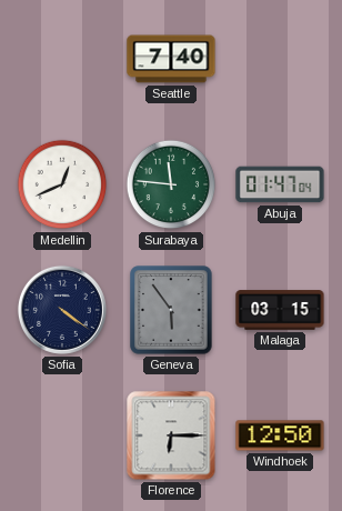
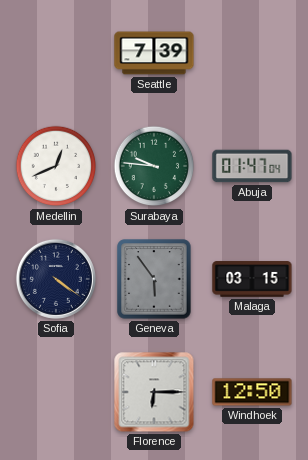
Seattle: 7:40 -> 7:39 (154, 53)
Surabaya: 11:46 -> 9:46 (154, 166)
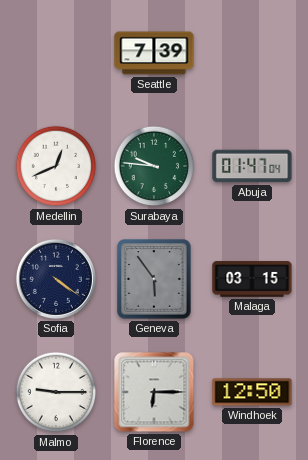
Malmo: none -> 9:15 (56, 392)
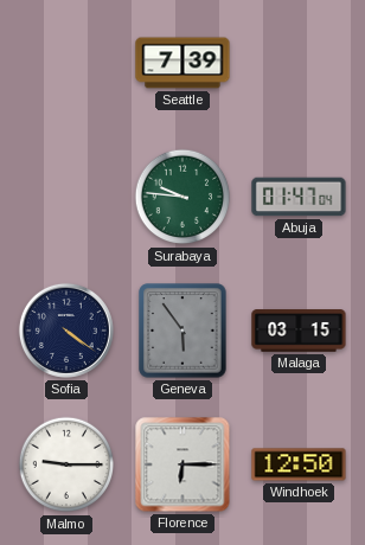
Medellin: 12:41 -> none (56, 166)
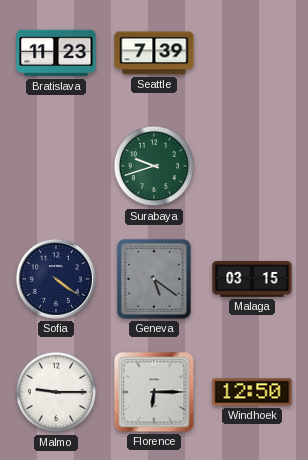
Bratislava: none -> 11:23 (56, 53)
Surabaya: 9:46 -> 9:42 (154, 166)
Abuja: 01:47 -> none (299, 197)
Geneva: 5:54 -> 5:21 (154, 279)
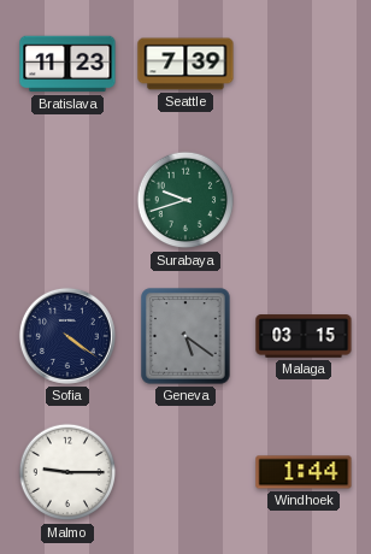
Florence: 6:15 -> none (154, 392)
Windhoek: 12:50 -> 1:44 (304, 472)
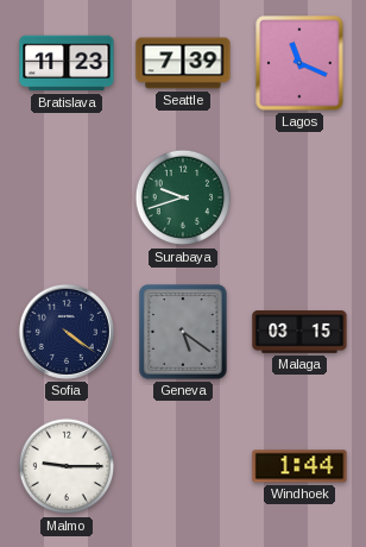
Lagos: none -> 11:19 (299, 63)
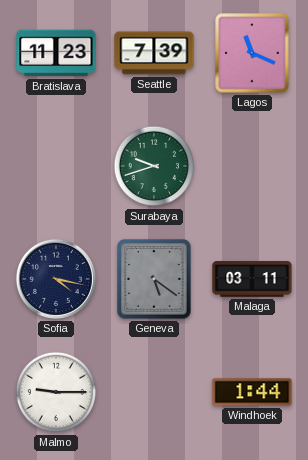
Sofia: 4:21 -> 4:17 (56, 279)
Malaga: 03:15 -> 03:11 (252, 279)
